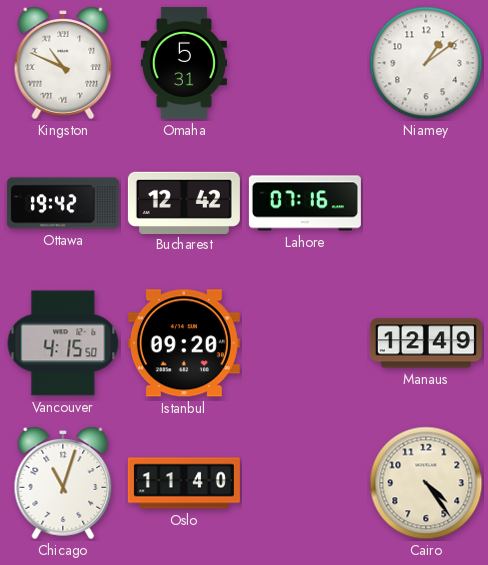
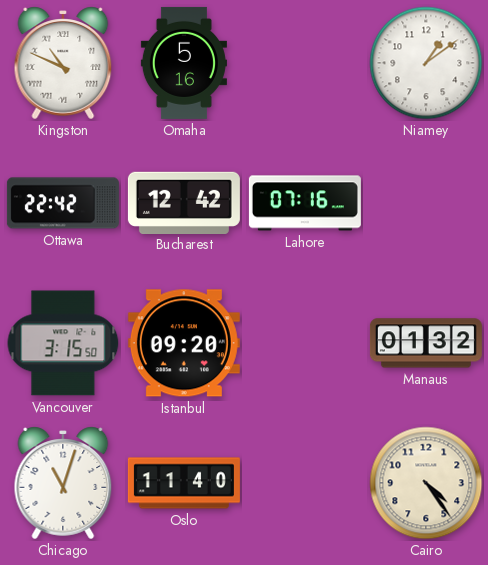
Omaha: 5:31 -> 5:16 (184, 63)
Ottawa: 19:42 -> 22:42 (63, 203)
Vancouver: 4:15 -> 3:15 (63, 343)
Manaus: 12:49 -> 01:32 (426, 343)
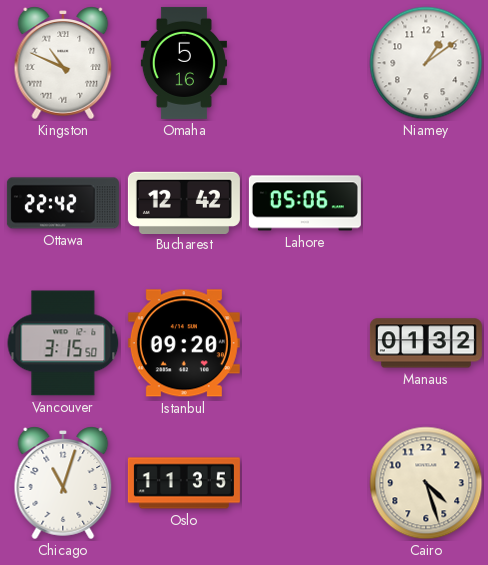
Lahore: 07:16 -> 05:06 (305, 203)
Oslo: 11:40 -> 11:35 (184, 483)
Cairo: 4:24 -> 4:27 (426, 483)
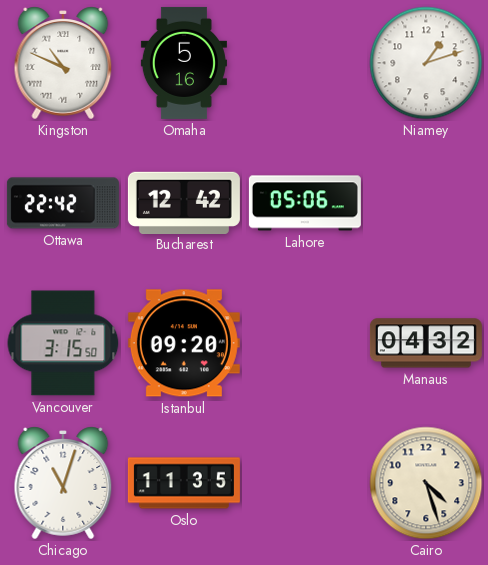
Niamey: 1:09 -> 1:12 (426, 63)
Manaus: 01:32 -> 04:32 (426, 343)
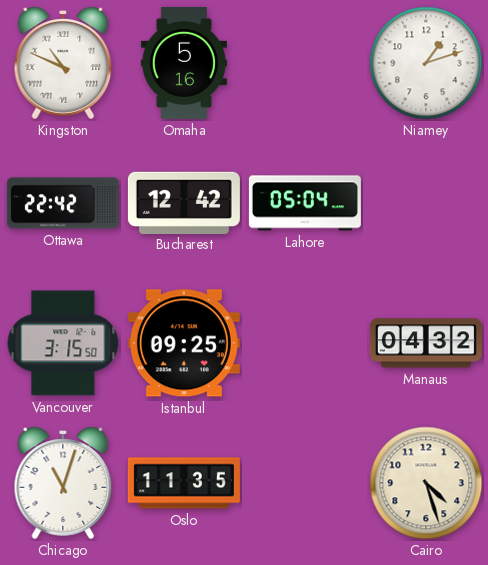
Lahore: 05:06 -> 05:04 (305, 203)
Istanbul: 09:20 -> 09:25 (184, 343)
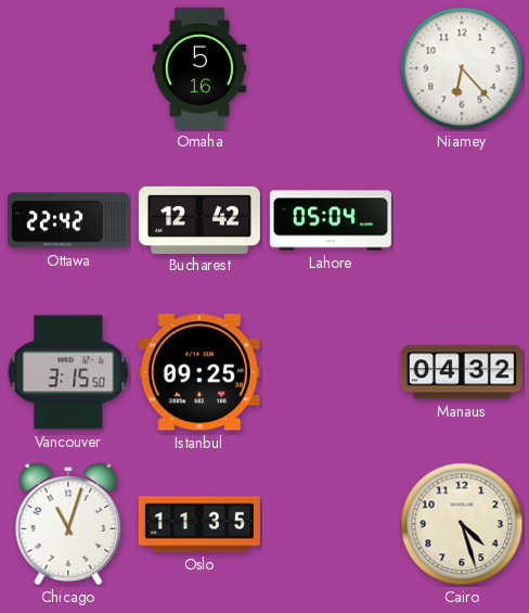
Kingston: 10:49 -> none (63, 63)
Niamey: 1:12 -> 6:23 (462, 68)
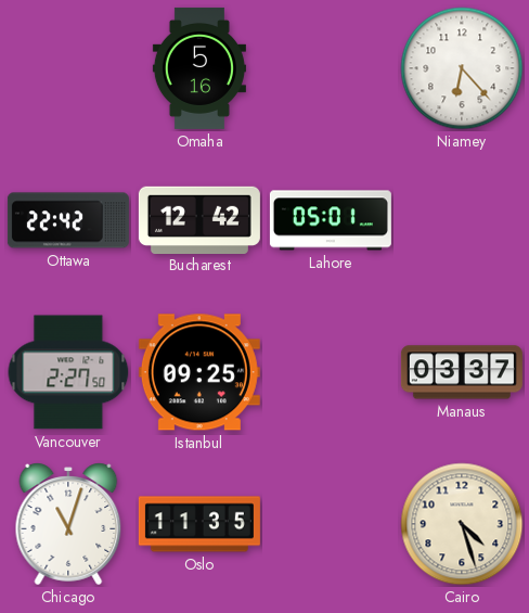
Lahore: 05:04 -> 05:01 (331, 220)
Vancouver: 3:15 -> 2:27 (68, 372)
Manaus: 04:32 -> 03:37 (462, 372)
